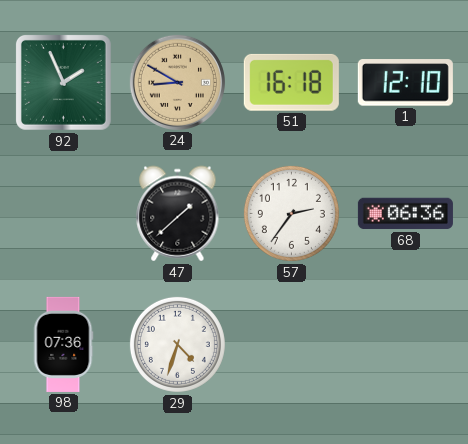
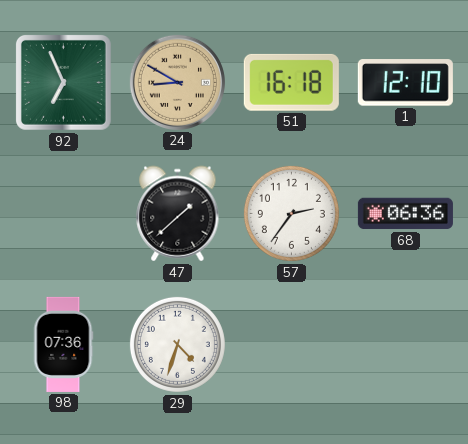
92: 1:56 -> 6:56 (63, 82)
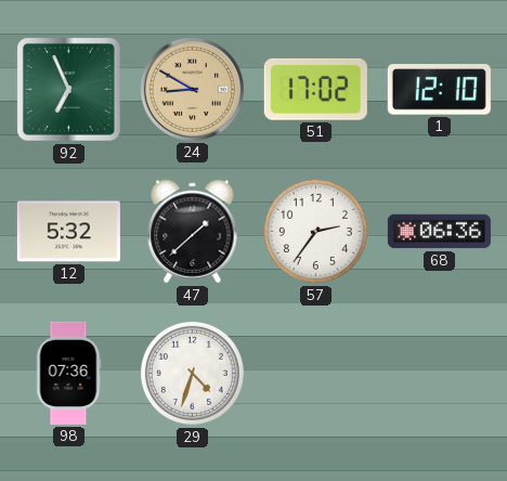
51: 16:18 -> 17:02 (315, 89)
12: none -> 5:32 (68, 232)
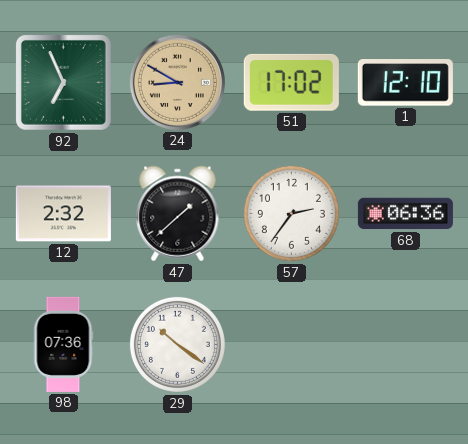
12: 5:32 -> 2:32 (63, 214)
29: 4:33 -> 10:21 (177, 344)
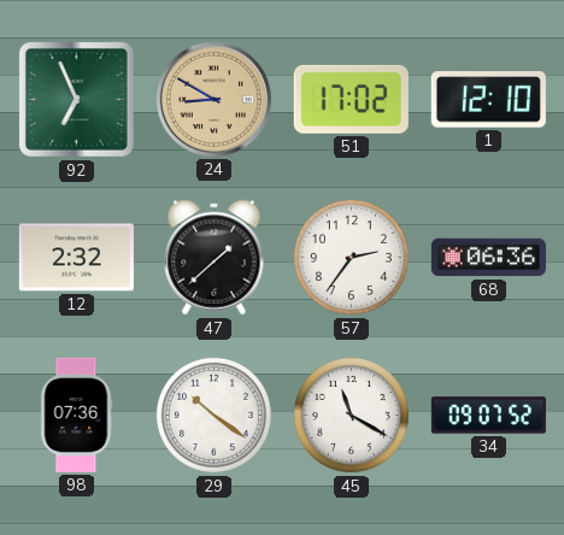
45: none -> 11:20 (351, 415)
34: none -> 09:07 (488, 416)
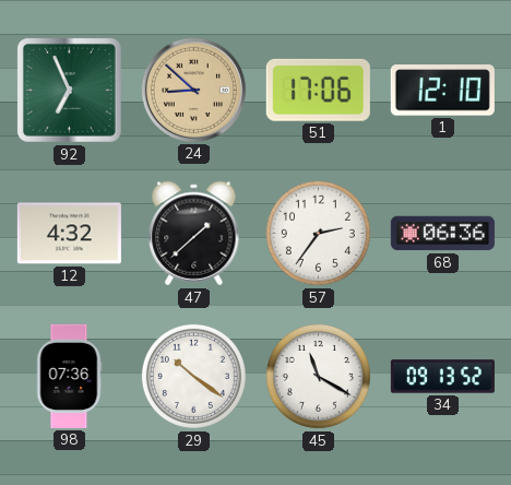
24: 8:50 -> 8:52 (193, 90)
51: 17:02 -> 17:06 (318, 90)
12: 2:32 -> 4:32 (69, 234)
34: 09:07 -> 09:13 (442, 377)
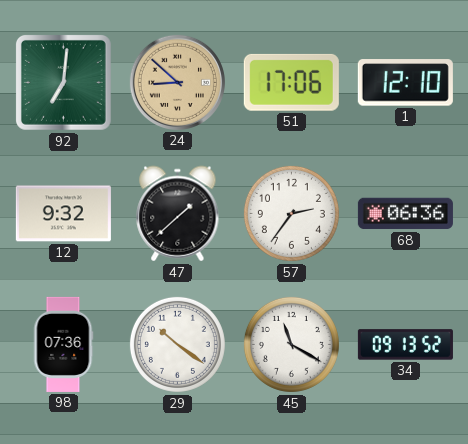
92: 6:56 -> 7:01 (63, 82)
12: 4:32 -> 9:32 (63, 214)
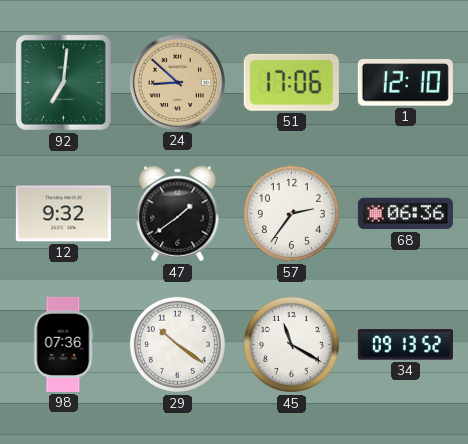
47: 1:38 -> 1:39 (178, 214)
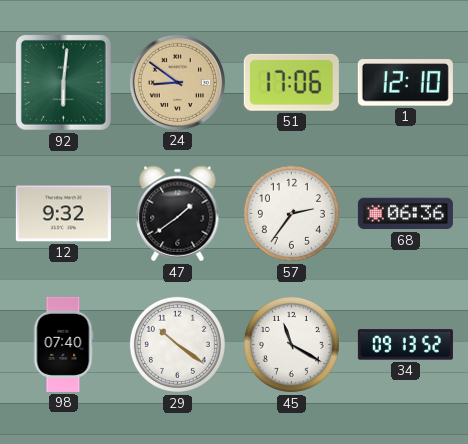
92: 7:01 -> 6:01 (63, 82)
24: 8:52 -> 8:51 (177, 82)
98: 07:36 -> 07:40 (63, 344)
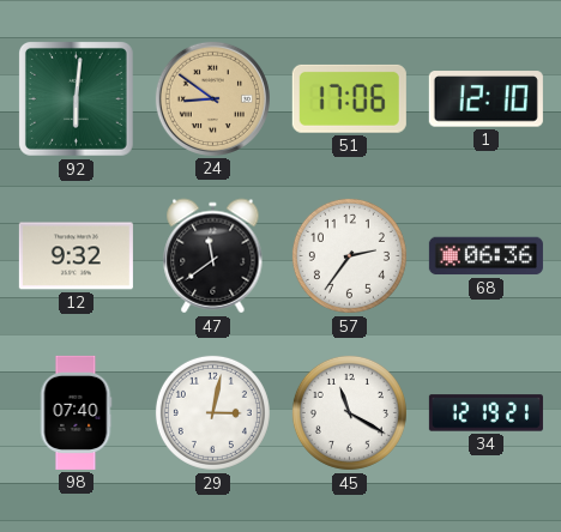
47: 1:39 -> 11:39 (213, 256)
29: 10:21 -> 3:02 (212, 412)
34: 09:13 -> 12:19 (485, 413)
